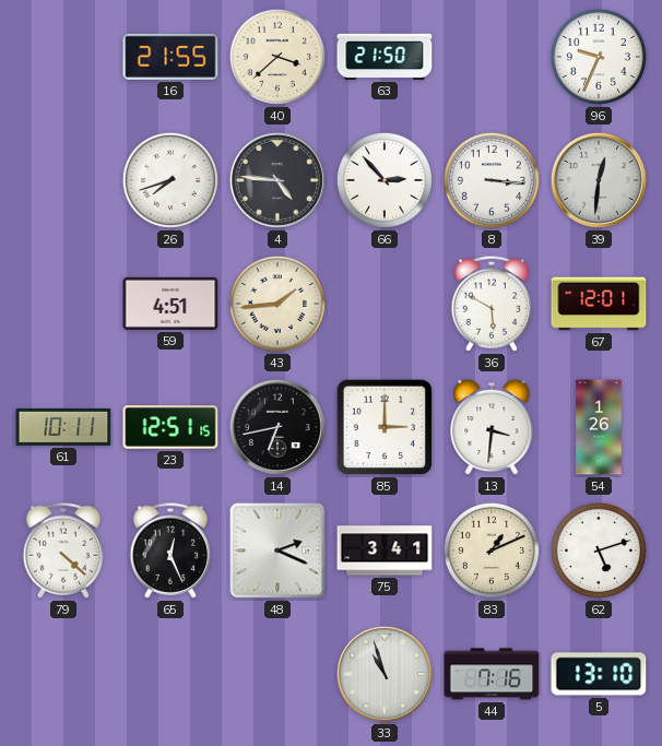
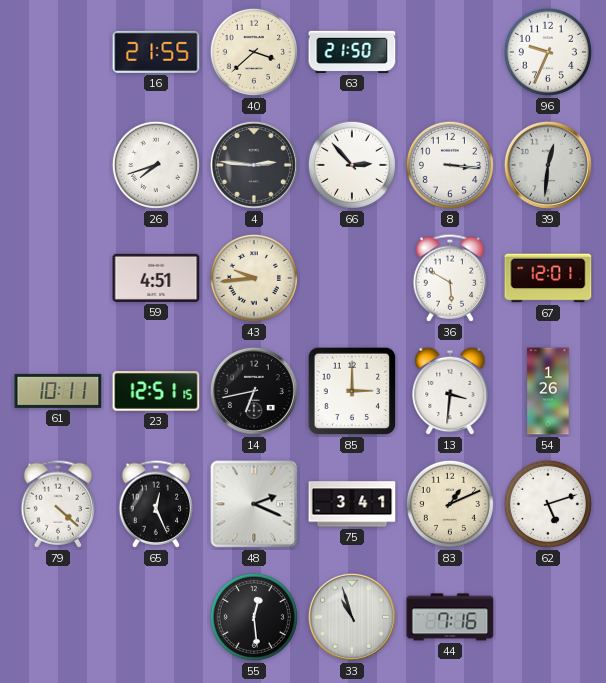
4: 4:46 -> 2:46 (254, 165)
43: 1:44 -> 9:44 (254, 278)
55: none -> 12:29 (254, 617)
5: 13:10 -> none (599, 674)
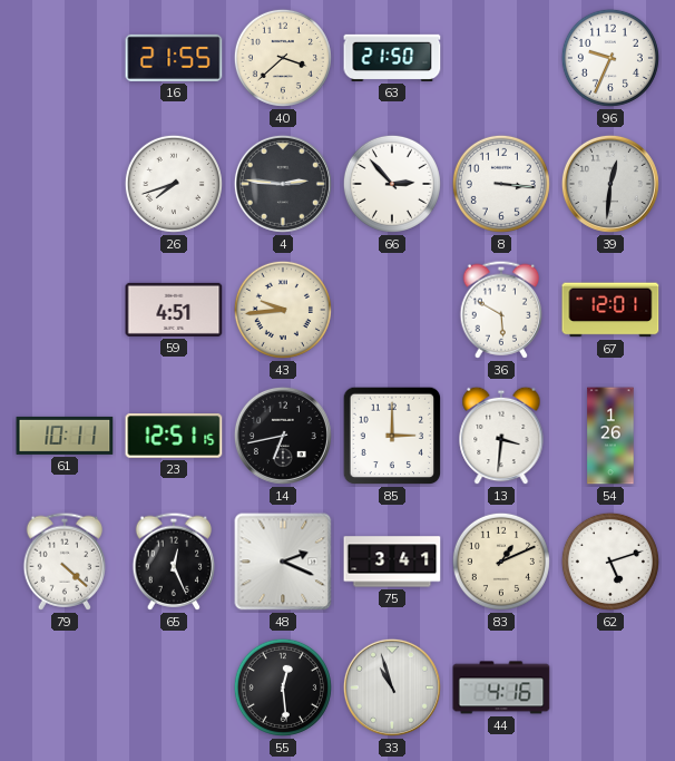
44: 7:16 -> 4:16 (501, 687)
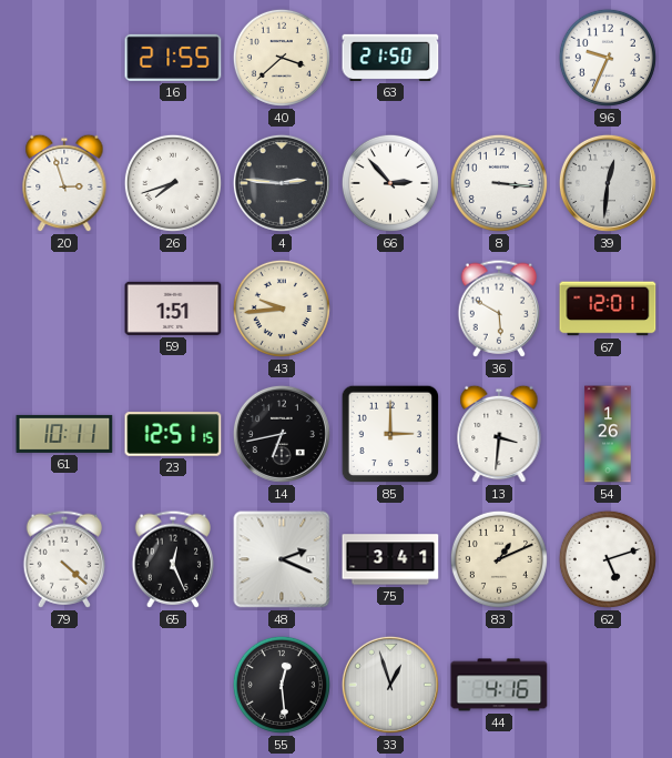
20: none -> 2:57 (64, 183)
59: 4:51 -> 1:51 (173, 309)
33: 10:57 -> 12:57 (390, 685)
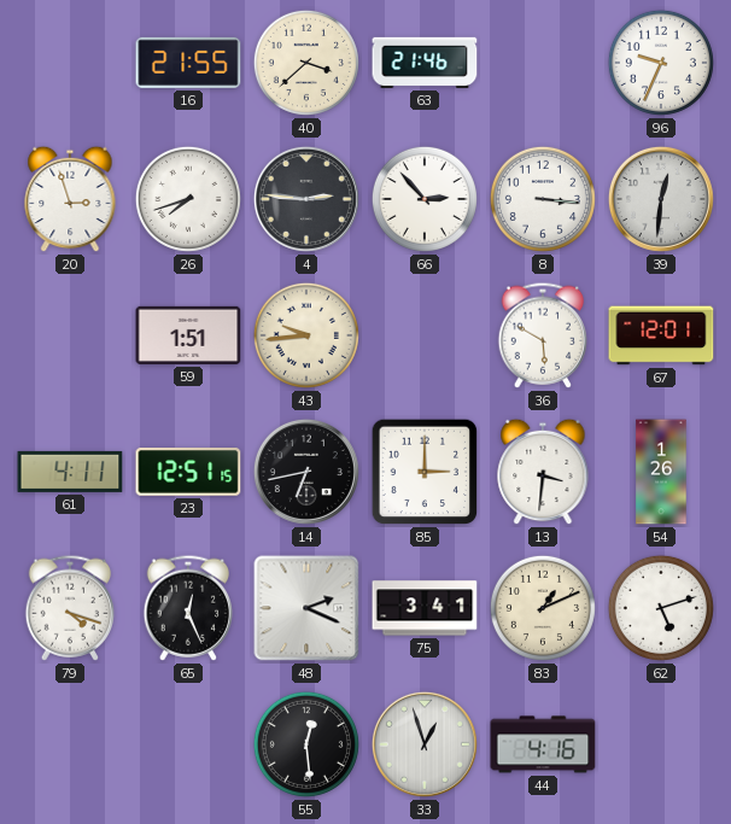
63: 21:50 -> 21:46 (425, 63)
61: 10:11 -> 4:11 (70, 472)
79: 4:22 -> 4:18 (70, 608)
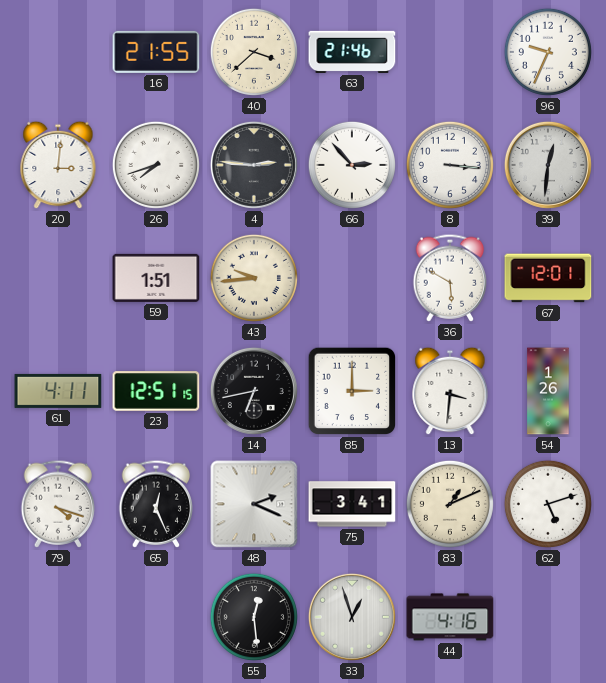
20: 2:57 -> 3:01 (58, 165)
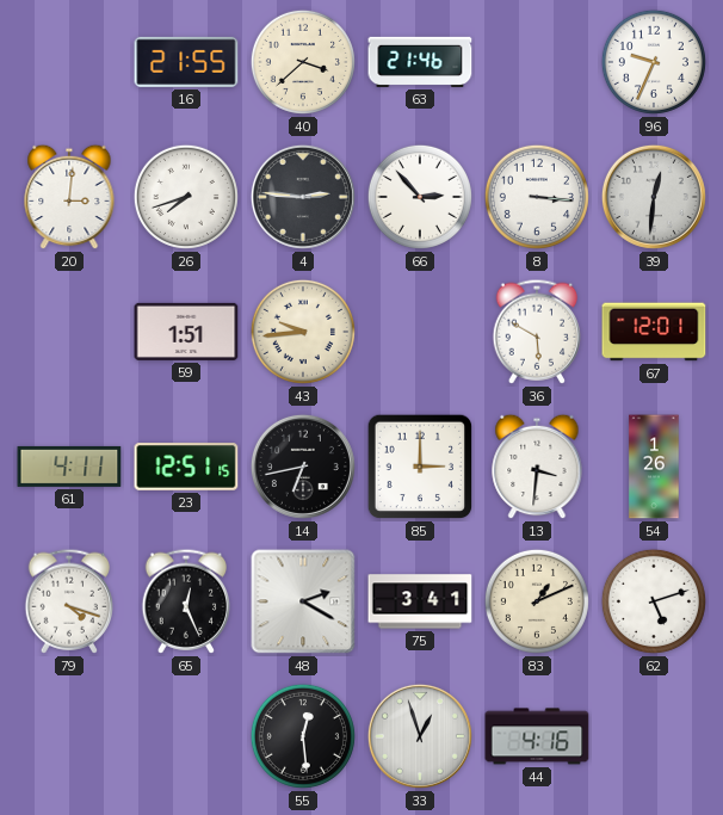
48: 2:19 -> 2:20 (303, 601)
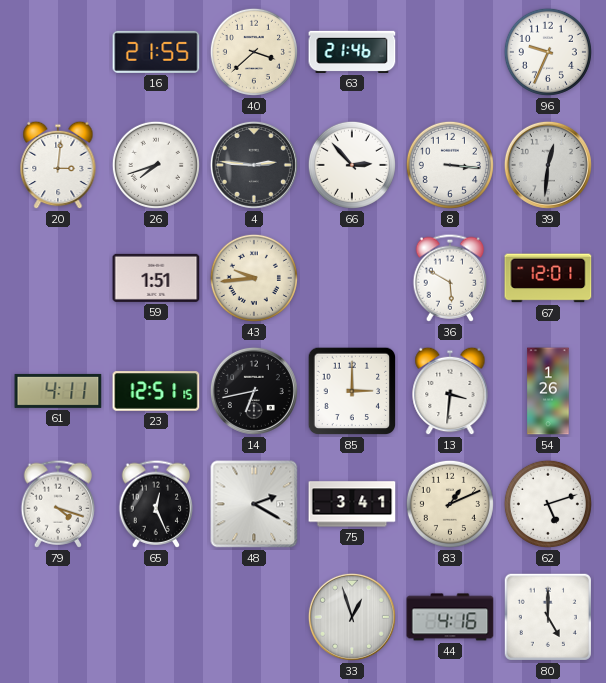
55: 12:29 -> none (303, 736)
80: none -> 5:00 (548, 617)
